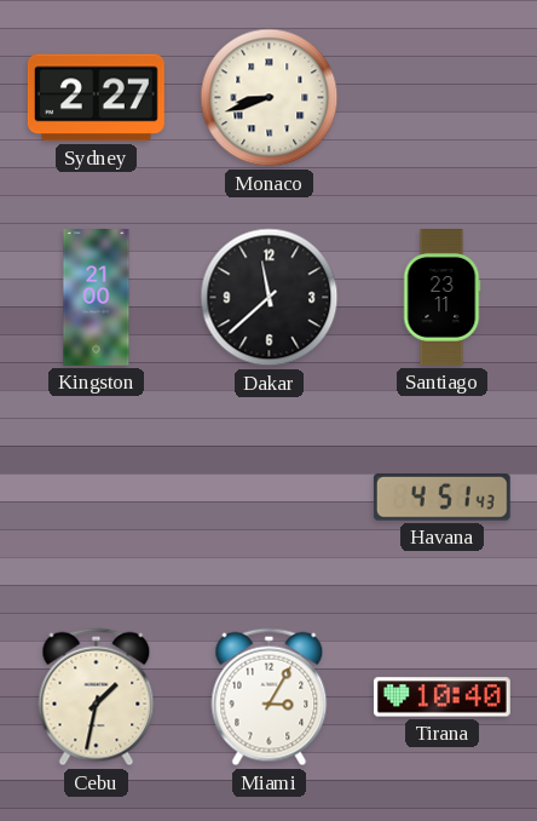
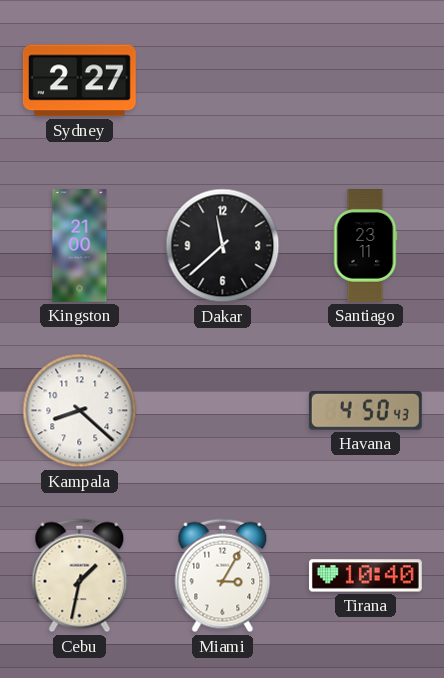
Monaco: 8:42 -> none (270, 98)
Kampala: none -> 8:22 (80, 411)
Havana: 4:51 -> 4:50 (365, 411)
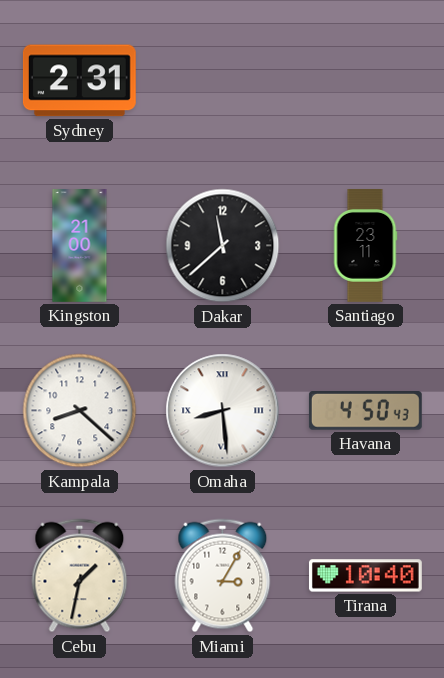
Sydney: 2:27 -> 2:31 (79, 81)
Omaha: none -> 8:29 (223, 411)
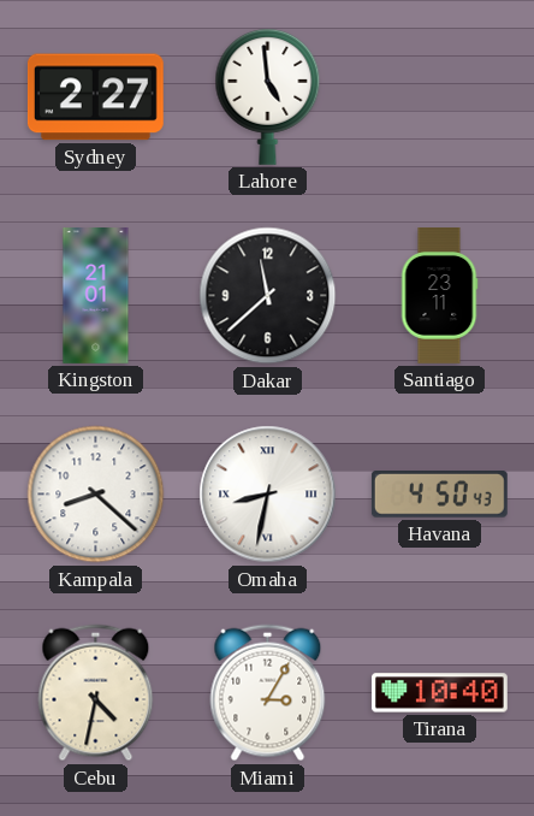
Sydney: 2:31 -> 2:27 (95, 97)
Lahore: none -> 4:59 (268, 96)
Kingston: 21:00 -> 21:01 (96, 296)
Omaha: 8:29 -> 8:32 (268, 495)
Cebu: 1:32 -> 4:32 (96, 693)
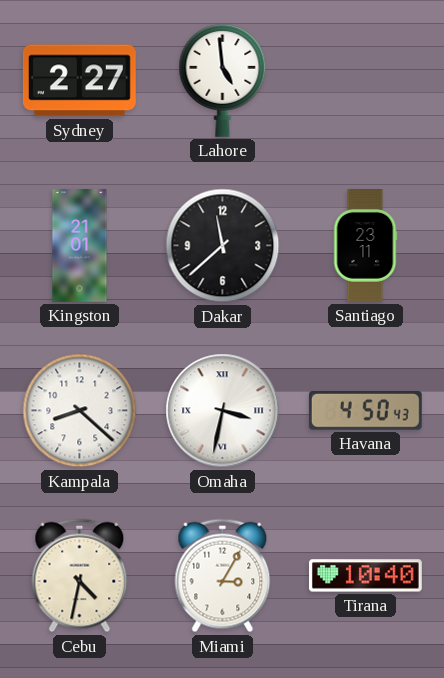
Omaha: 8:32 -> 3:32 (223, 411)
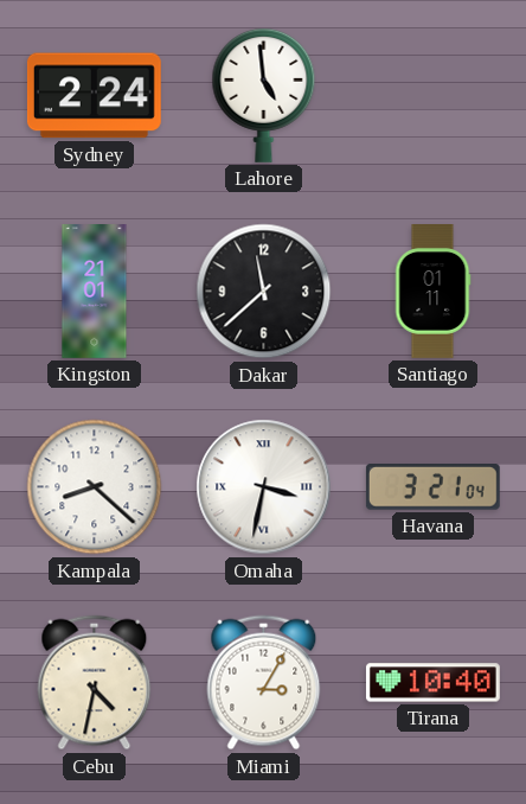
Sydney: 2:27 -> 2:24 (94, 96)
Santiago: 23:11 -> 01:11 (432, 292)
Havana: 4:50 -> 3:21 (432, 487)
